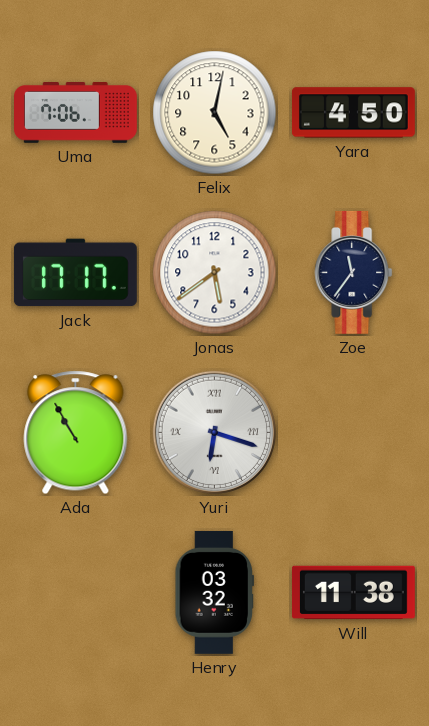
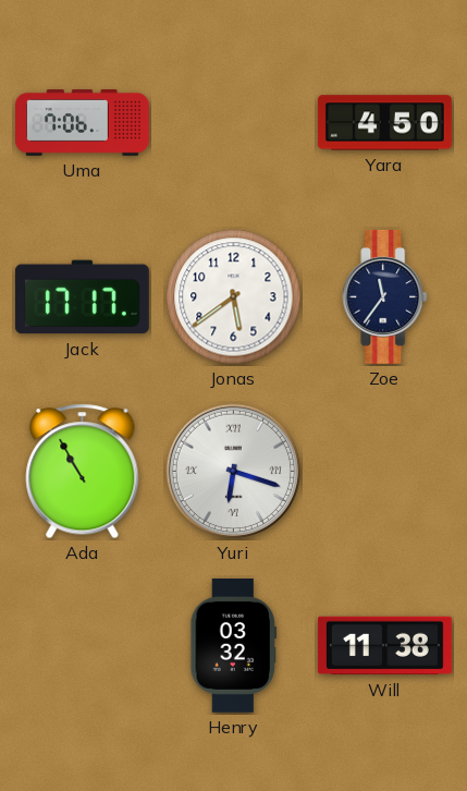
Felix: 5:02 -> none (215, 113)
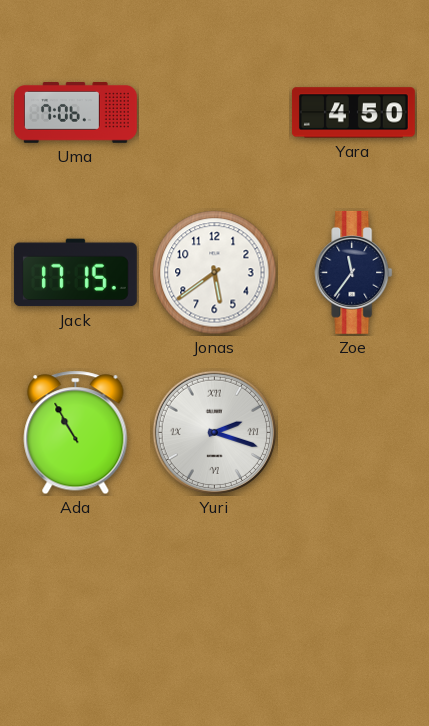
Jack: 17:17 -> 17:15 (75, 273)
Yuri: 6:18 -> 2:18 (214, 432)
Henry: 03:32 -> none (234, 645)
Will: 11:38 -> none (384, 646)
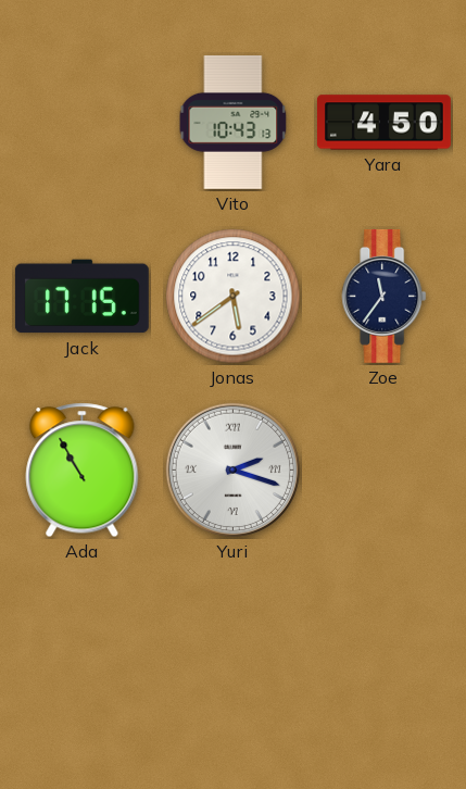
Uma: 7:06 -> none (76, 113)
Vito: none -> 10:43 (234, 122)
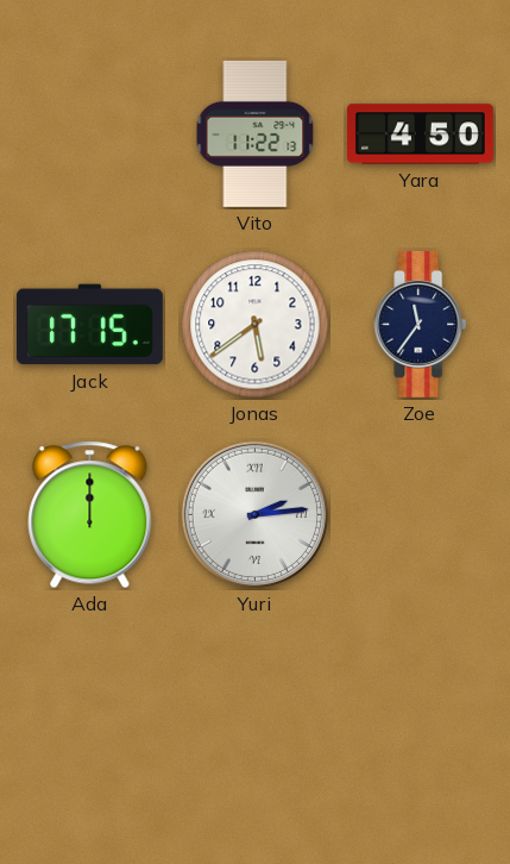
Vito: 10:43 -> 11:22 (256, 133)
Ada: 10:55 -> 12:00 (90, 515)
Yuri: 2:18 -> 2:14 (254, 514)
